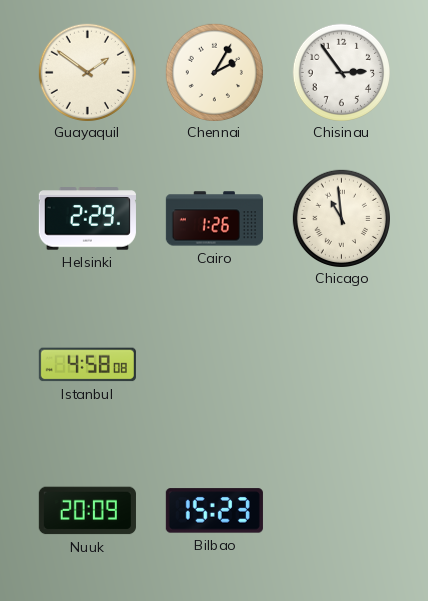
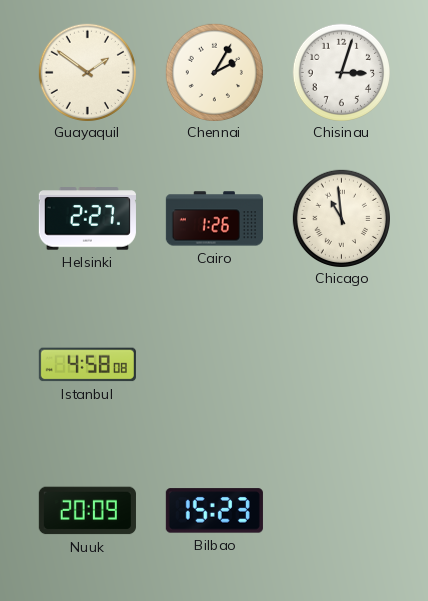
Chisinau: 2:54 -> 3:03 (341, 72)
Helsinki: 2:29 -> 2:27 (87, 219)
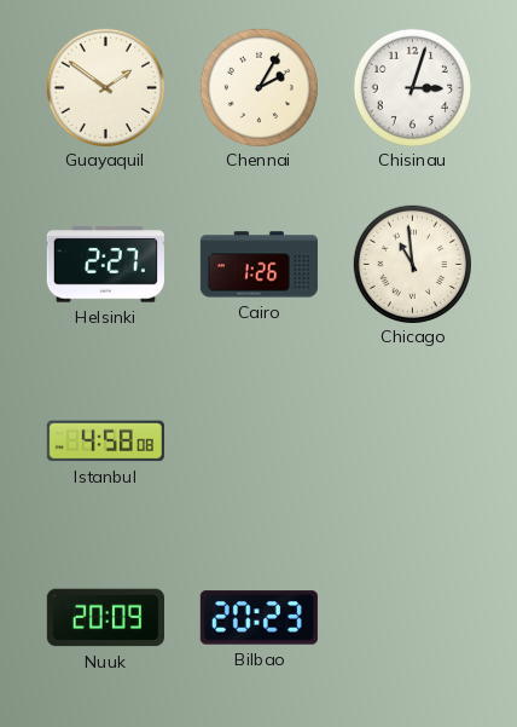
Bilbao: 15:23 -> 20:23 (258, 618)
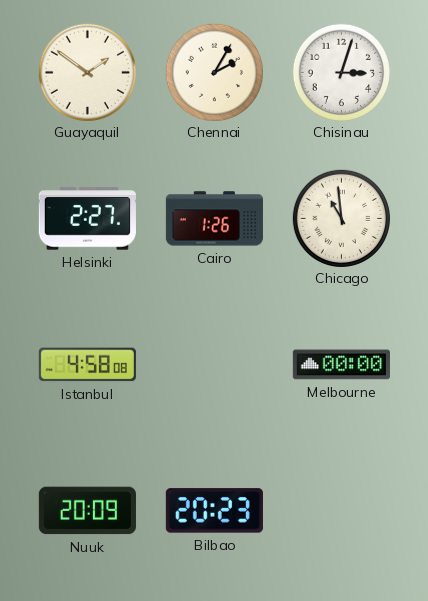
Melbourne: none -> 00:00 (341, 365)
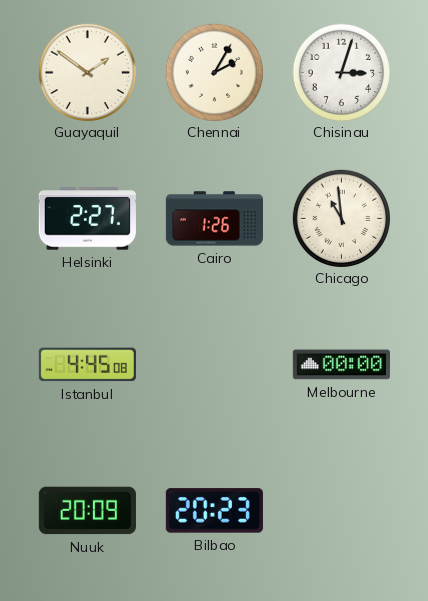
Istanbul: 4:58 -> 4:45 (87, 365)
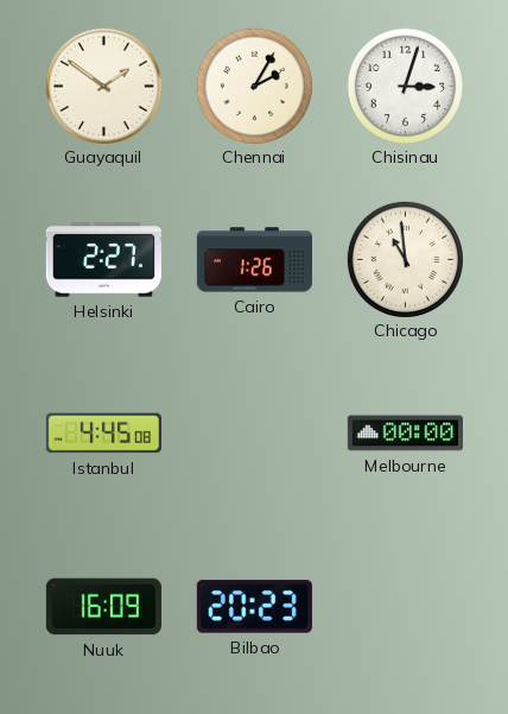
Nuuk: 20:09 -> 16:09 (103, 607)
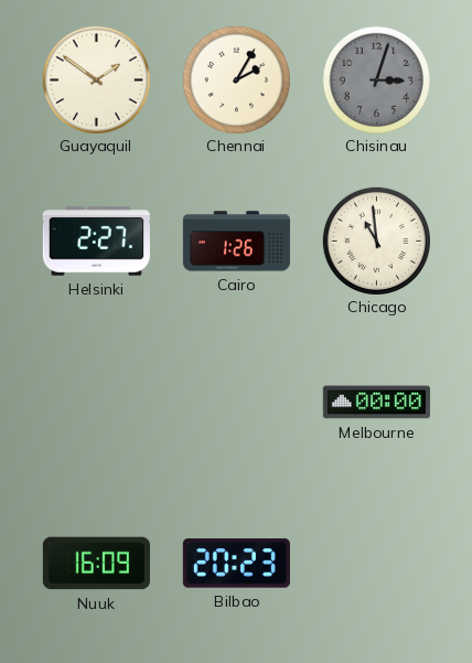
Chisinau dial: white -> grey (376, 79)
Istanbul: 4:45 -> none (103, 434)
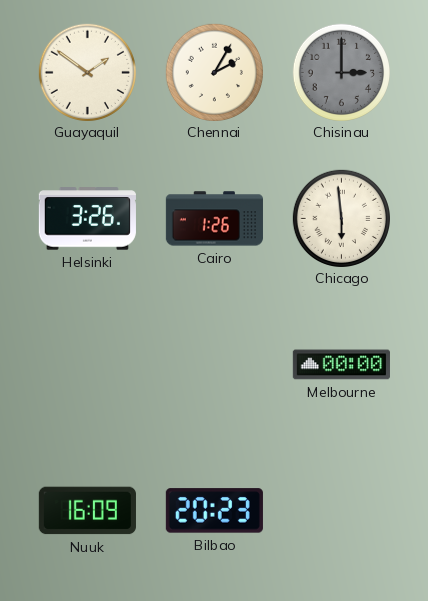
Chisinau: 3:03 -> 3:00 (341, 72)
Helsinki: 2:27 -> 3:26 (87, 219)
Chicago: 10:59 -> 5:59 (341, 218)
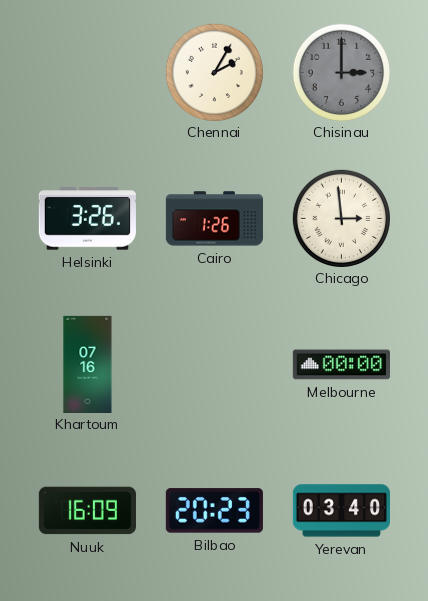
Guayaquil: 1:51 -> none (87, 72)
Chicago: 5:59 -> 2:59 (341, 218)
Khartoum: none -> 07:16 (88, 364)
Yerevan: none -> 03:40 (341, 511)
